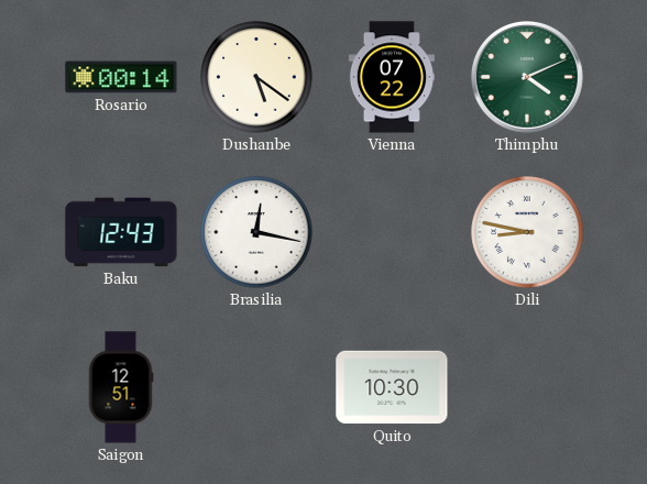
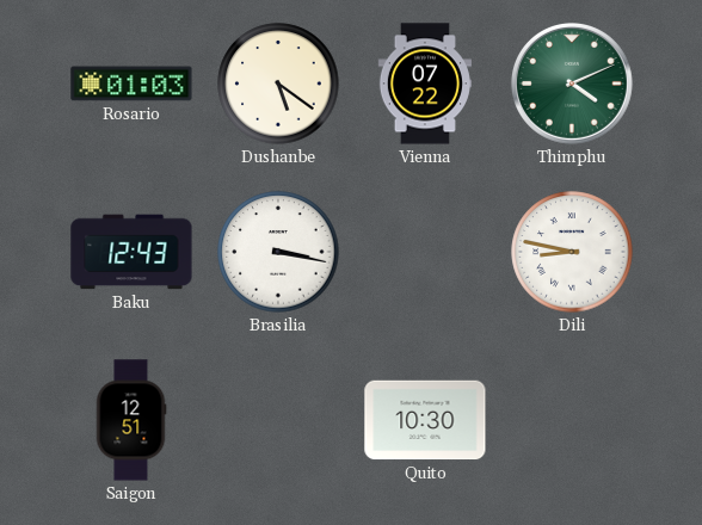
Rosario: 00:14 -> 01:03 (131, 84)
Brasilia: 12:17 -> 3:17 (278, 252)
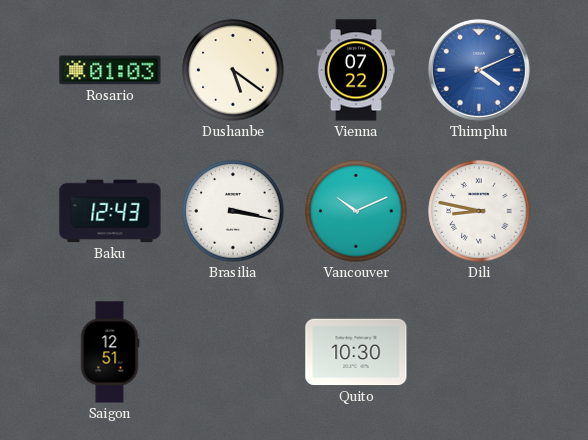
Thimphu dial: green -> blue (479, 70)
Vancouver: none -> 10:11 (356, 211)
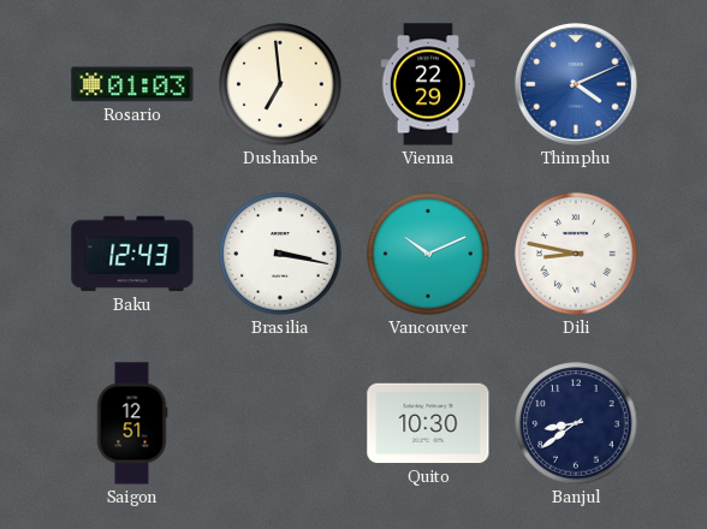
Dushanbe: 5:21 -> 6:59 (280, 84)
Vienna: 07:22 -> 22:29 (428, 84)
Banjul: none -> 8:39 (576, 423)
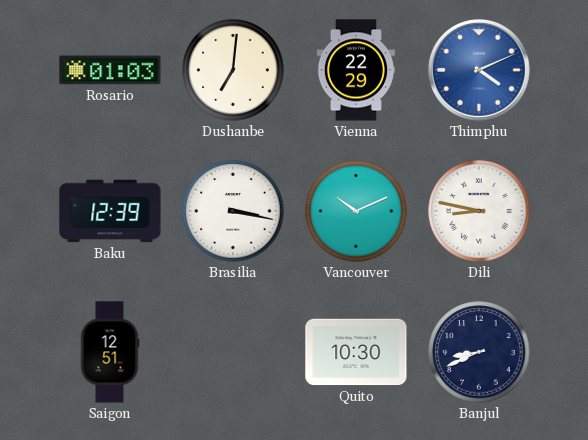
Dushanbe: 6:59 -> 7:01 (233, 70)
Baku: 12:43 -> 12:39 (110, 211)
Banjul: 8:39 -> 8:41 (479, 352)
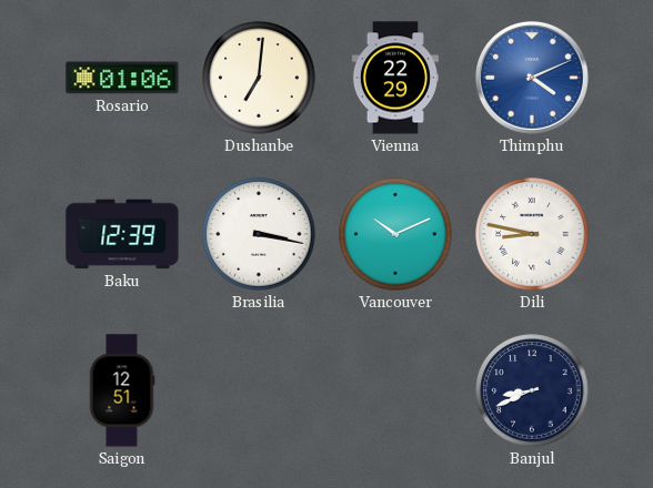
Rosario: 01:03 -> 01:06 (122, 78)
Quito: 10:30 -> none (356, 352)
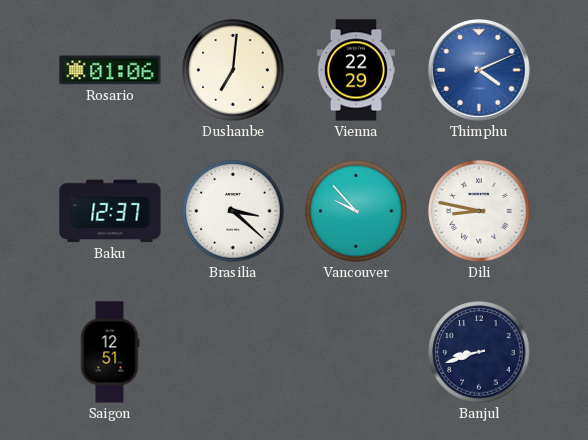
Baku: 12:39 -> 12:37 (110, 211)
Brasilia: 3:17 -> 3:22 (233, 211)
Vancouver: 10:11 -> 9:53 (356, 211)
Banjul: 8:41 -> 8:42 (479, 352)
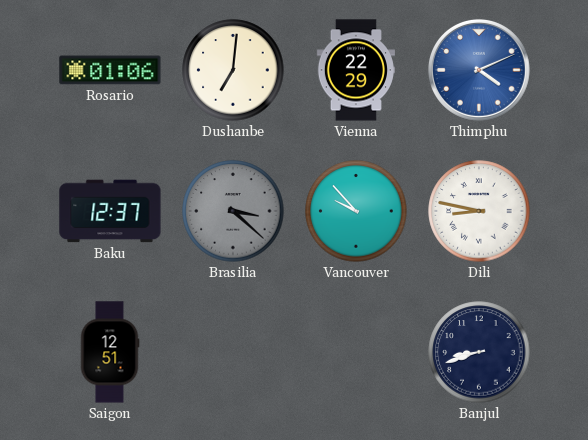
Brasilia dial: white -> grey (233, 211)
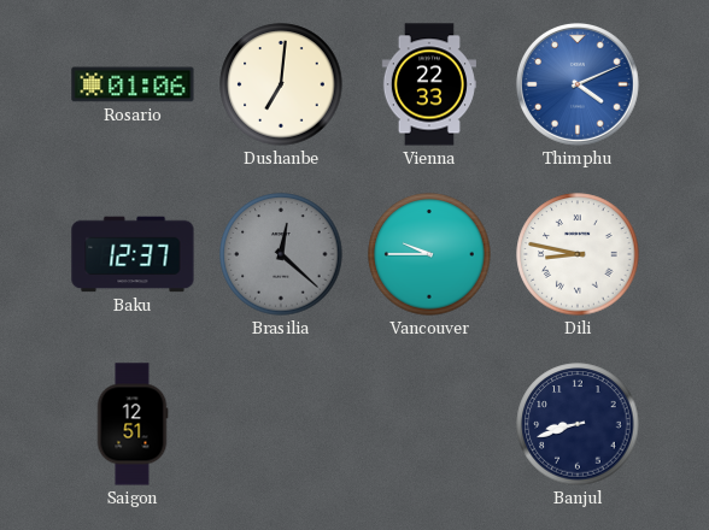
Vienna: 22:29 -> 22:33 (429, 84)
Brasilia: 3:22 -> 12:22 (281, 254)
Vancouver: 9:53 -> 9:45 (429, 254)
